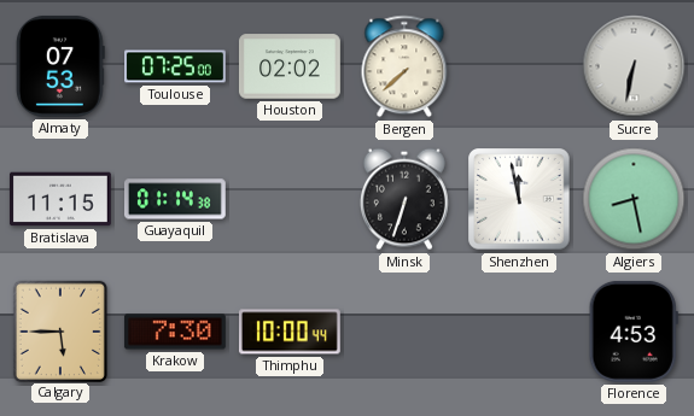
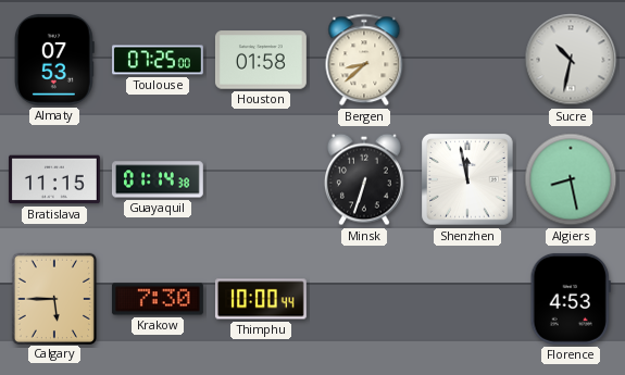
Houston: 02:02 -> 01:58 (261, 60)
Bergen: 7:38 -> 8:38 (364, 60)
Sucre: 6:32 -> 10:32 (571, 60)
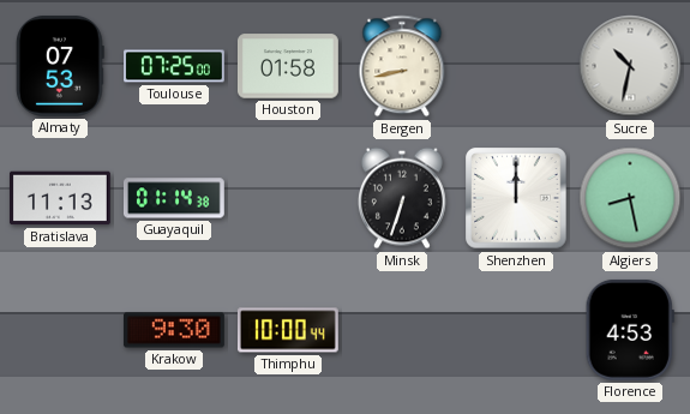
Bergen: 8:38 -> 8:43 (402, 66)
Bratislava: 11:15 -> 11:13 (60, 198)
Shenzhen: 11:58 -> 12:00 (516, 198)
Calgary: 5:45 -> none (53, 298)
Krakow: 7:30 -> 9:30 (174, 330)
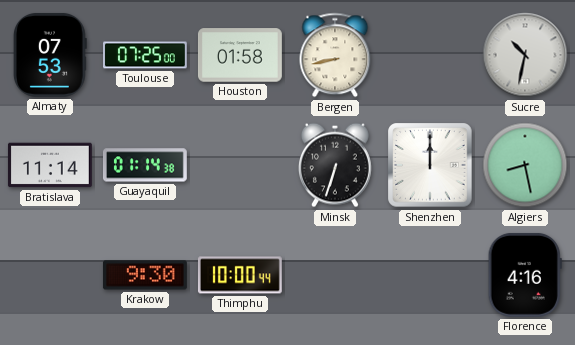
Bratislava: 11:13 -> 11:14 (50, 165)
Florence: 4:53 -> 4:16 (525, 275)
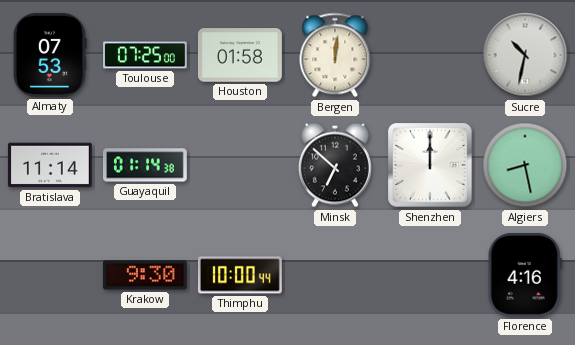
Bergen: 8:43 -> 12:01 (335, 55)
Minsk: 6:33 -> 6:52 (335, 165)
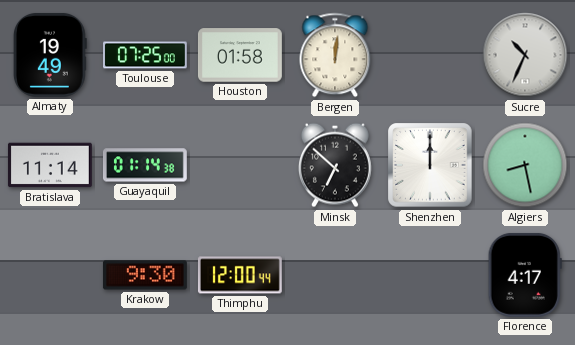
Almaty: 07:53 -> 19:49 (50, 55)
Sucre: 10:32 -> 10:34 (525, 55)
Thimphu: 10:00 -> 12:00 (240, 275)
Florence: 4:16 -> 4:17 (525, 275)
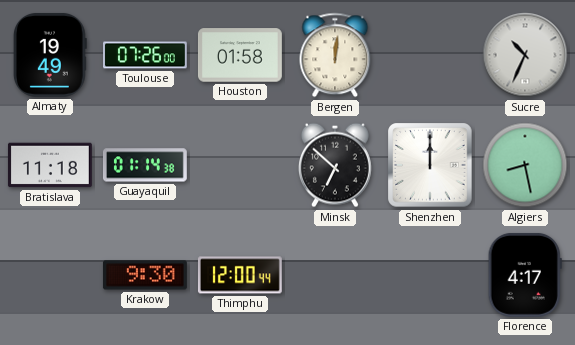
Toulouse: 07:25 -> 07:26 (146, 55)
Bratislava: 11:14 -> 11:18 (50, 165)
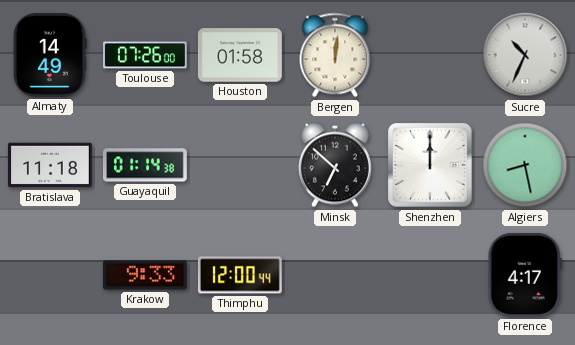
Almaty: 19:49 -> 14:49 (50, 55)
Krakow: 9:30 -> 9:33 (145, 275)
